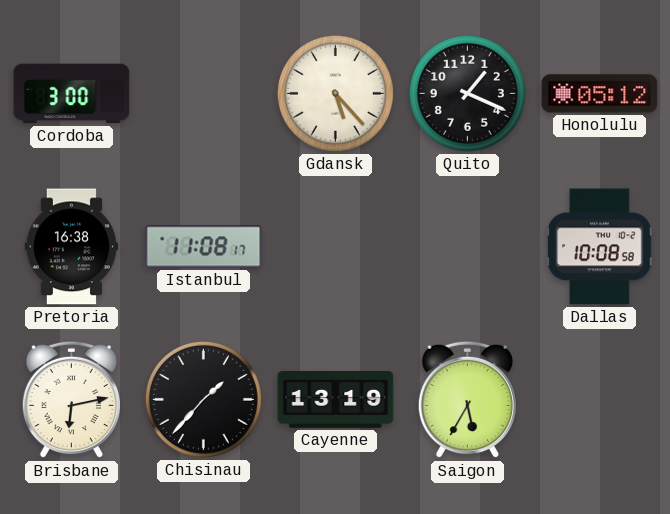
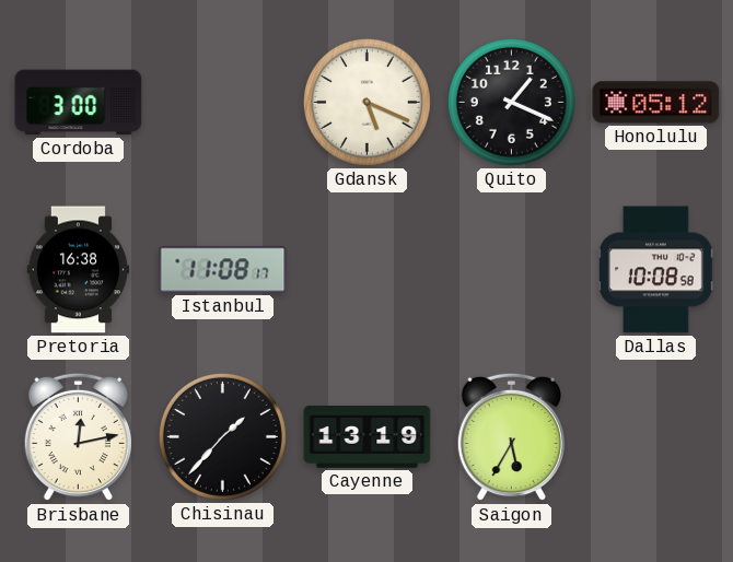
Gdansk: 5:23 -> 5:19 (366, 102)
Brisbane: 6:13 -> 12:13 (78, 437)
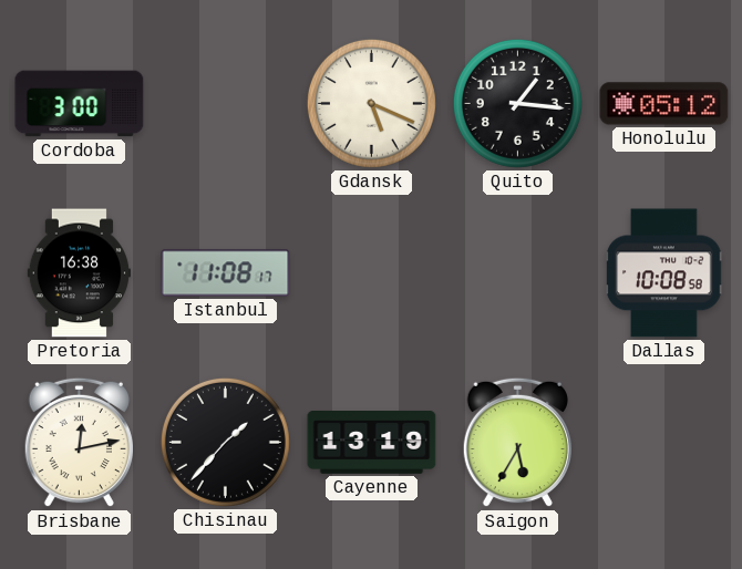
Quito: 1:19 -> 1:16 (517, 103)
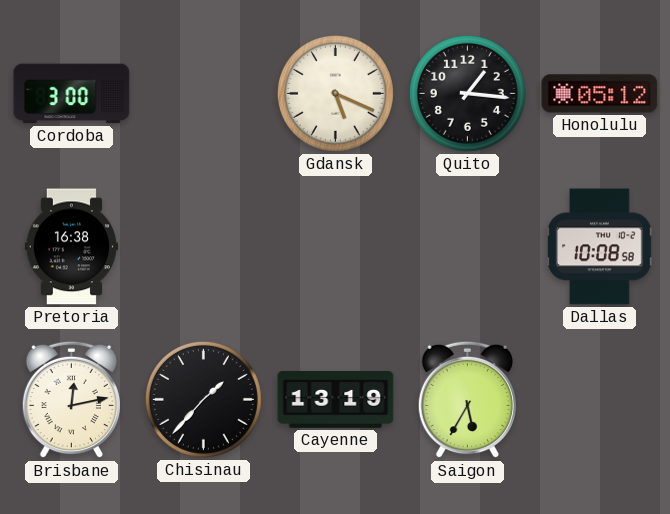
Istanbul: 11:08 -> none (226, 273)
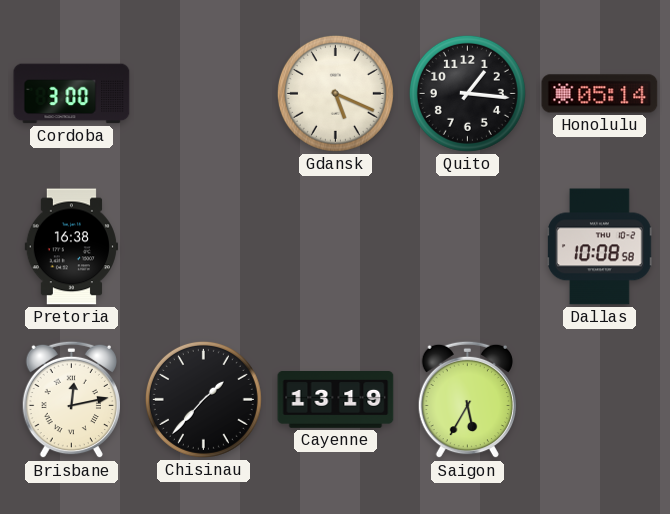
Honolulu: 05:12 -> 05:14 (600, 94)
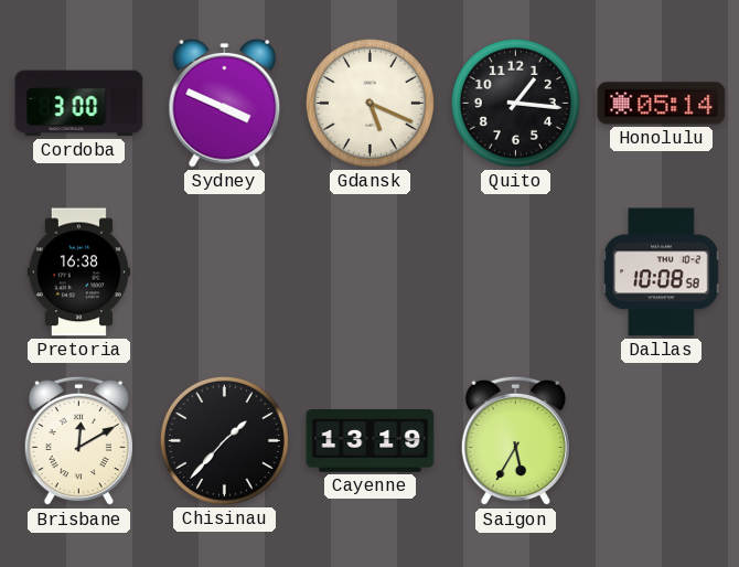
Sydney: none -> 3:49 (225, 103)
Brisbane: 12:13 -> 12:10 (78, 441)
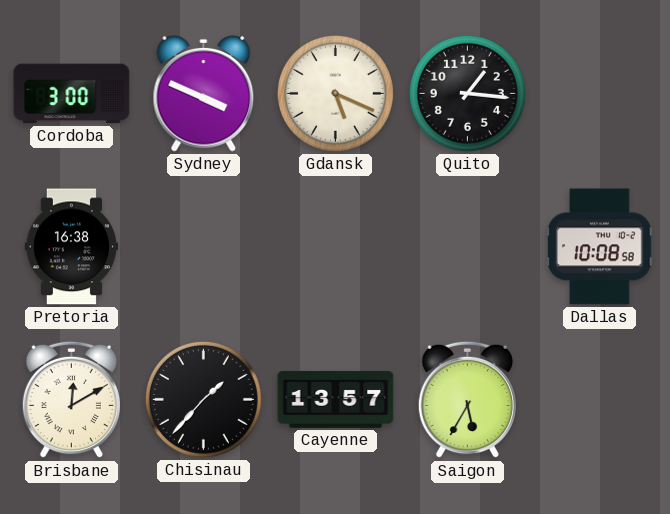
Honolulu: 05:14 -> none (662, 104)
Cayenne: 13:19 -> 13:57 (336, 400)
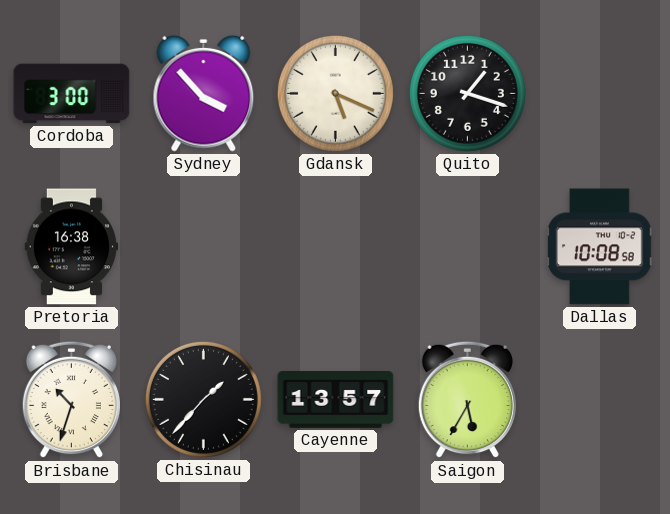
Sydney: 3:49 -> 3:53 (204, 93)
Quito: 1:16 -> 1:18 (467, 93)
Brisbane: 12:10 -> 10:33 (71, 400)
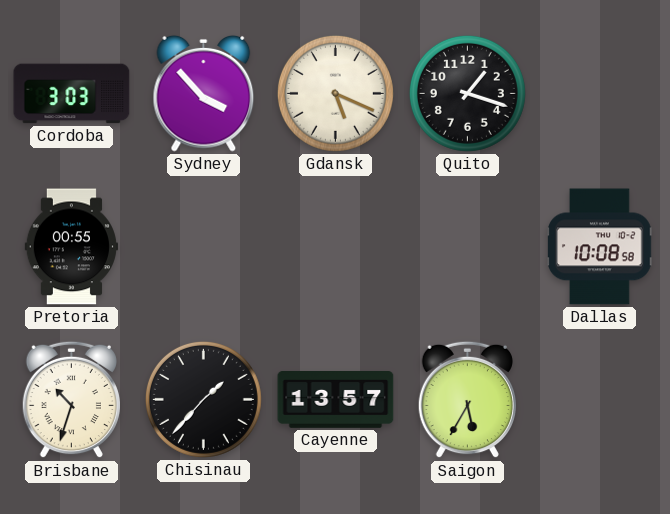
Cordoba: 3:00 -> 3:03 (72, 94)
Pretoria: 16:38 -> 00:55 (71, 247)
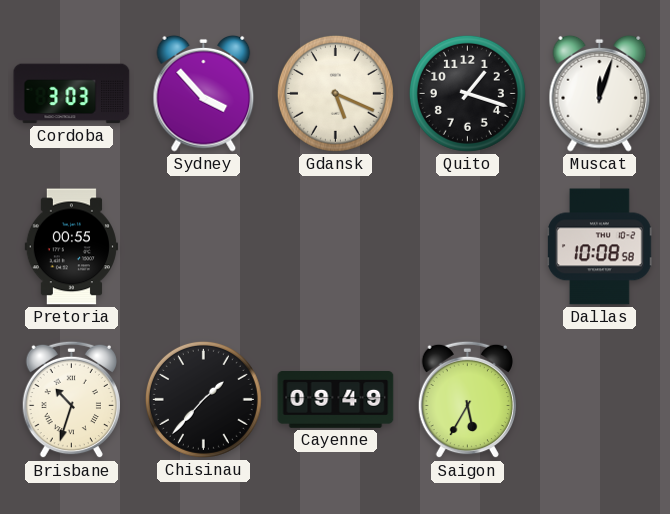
Muscat: none -> 12:03 (600, 93)
Cayenne: 13:57 -> 09:49 (336, 400)
